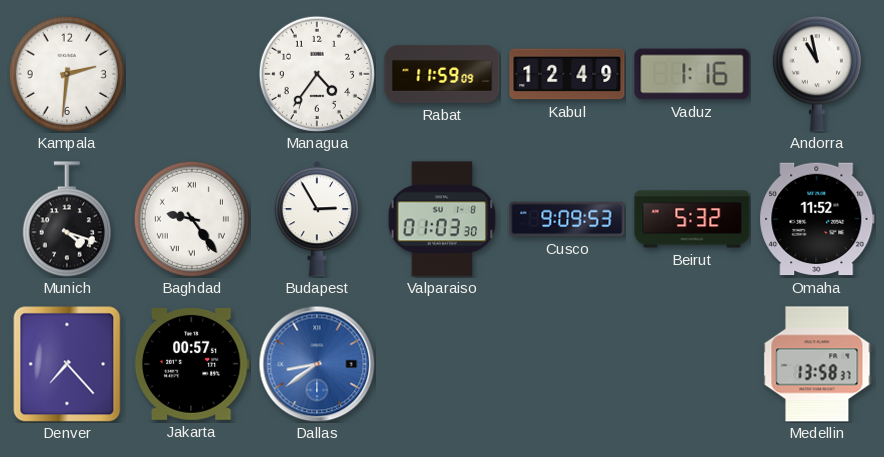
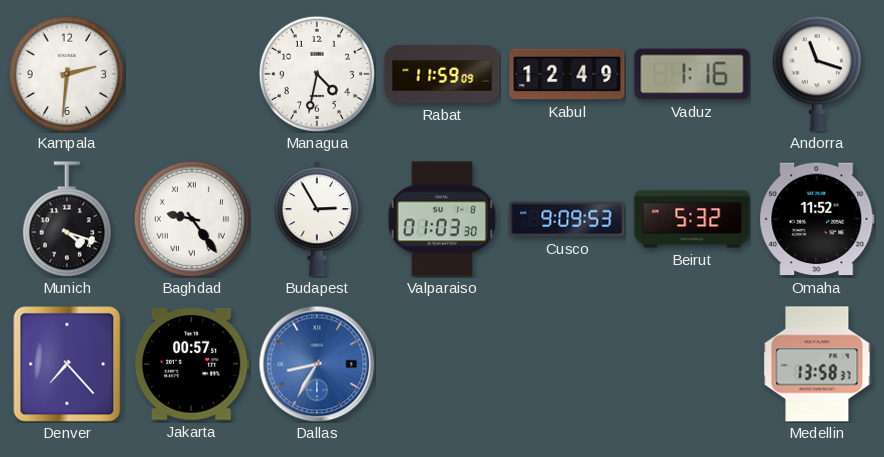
Managua: 4:36 -> 4:32 (317, 74)
Andorra: 10:58 -> 11:18 (817, 74)
Dallas: 8:39 -> 8:35 (317, 364)
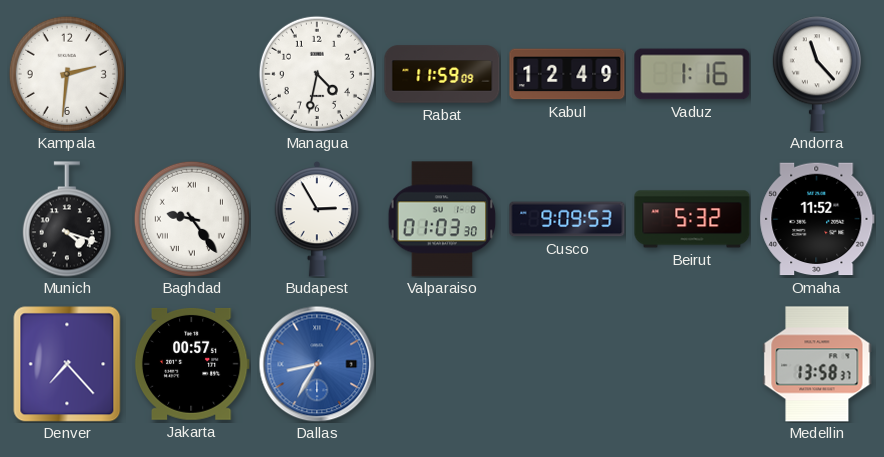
Andorra: 11:18 -> 11:23 (817, 74)
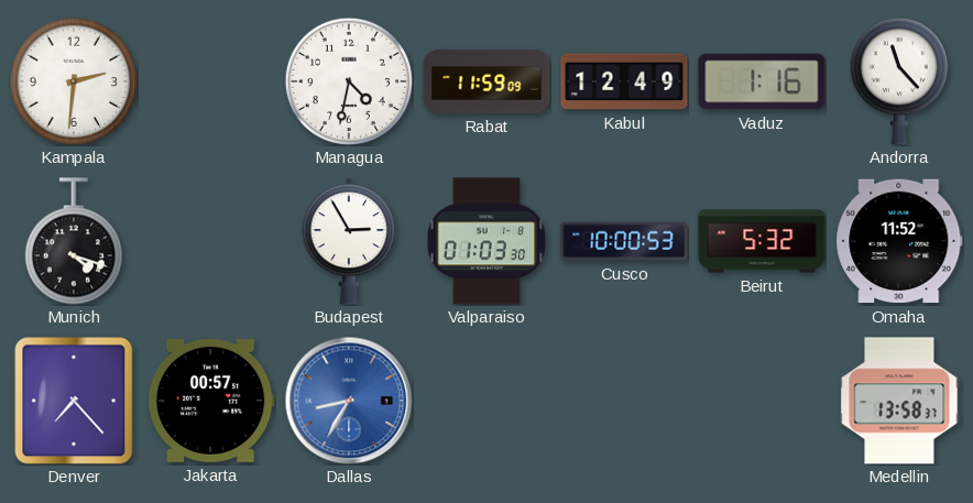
Baghdad: 9:24 -> none (192, 219)
Cusco: 9:09 -> 10:00 (624, 241)
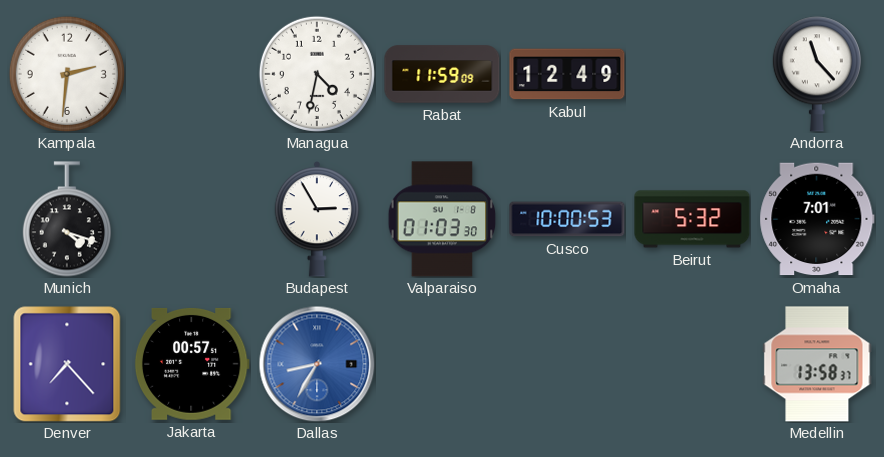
Vaduz: 1:16 -> none (762, 81)
Omaha: 11:52 -> 7:01 (817, 219)
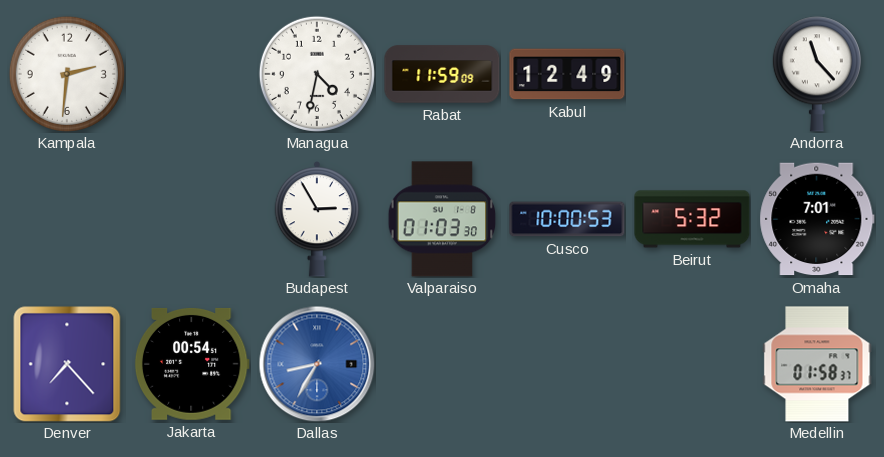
Munich: 4:18 -> none (67, 219)
Jakarta: 00:57 -> 00:54 (192, 364)
Medellin: 13:58 -> 01:58 (817, 364)
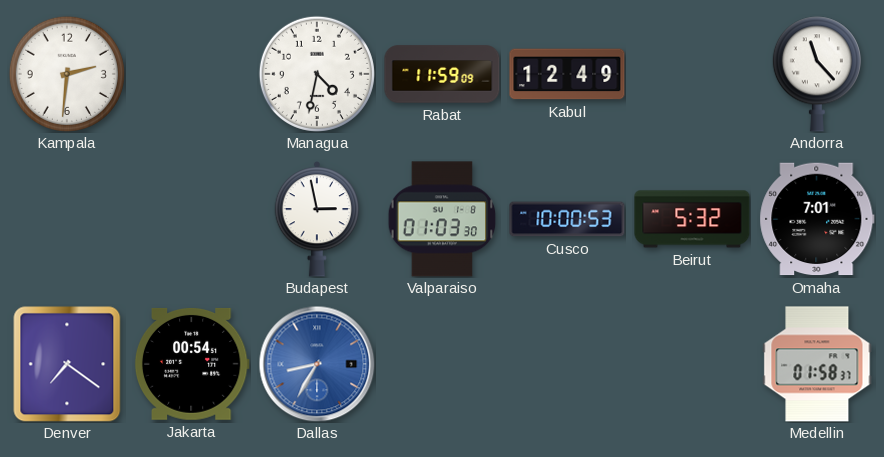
Budapest: 2:55 -> 2:58 (317, 219)
Denver: 7:23 -> 7:21 (67, 364)
